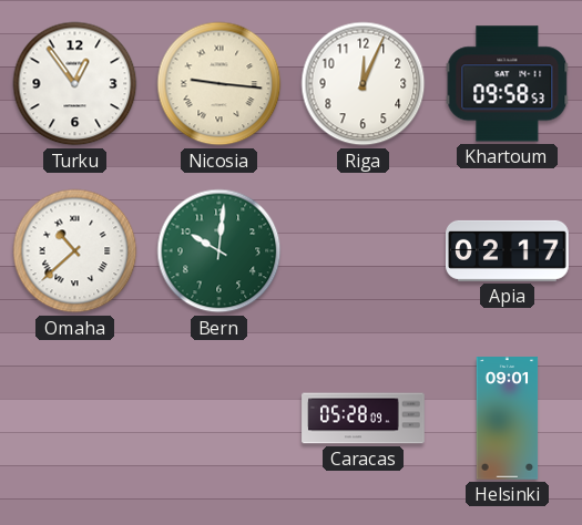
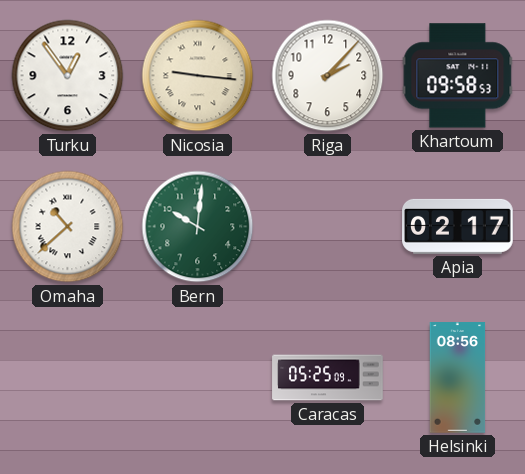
Riga: 12:04 -> 2:07 (328, 76)
Caracas: 05:28 -> 05:25 (328, 378)
Helsinki: 09:01 -> 08:56 (458, 378)
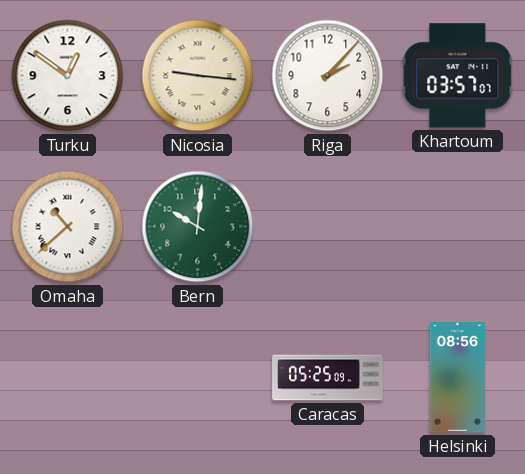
Turku: 12:54 -> 12:51 (68, 76)
Khartoum: 09:58 -> 03:57 (458, 76)
Apia: 02:17 -> none (458, 226)
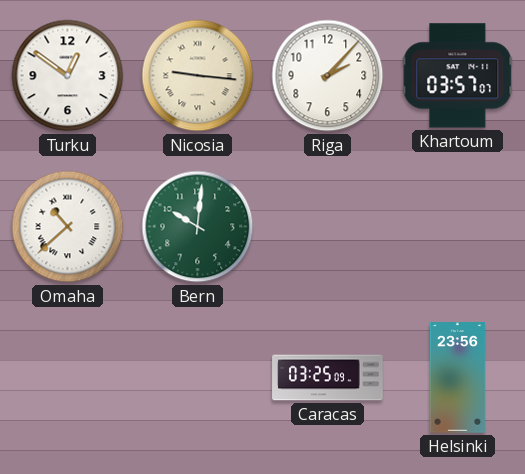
Caracas: 05:25 -> 03:25 (328, 378)
Helsinki: 08:56 -> 23:56 (458, 378)
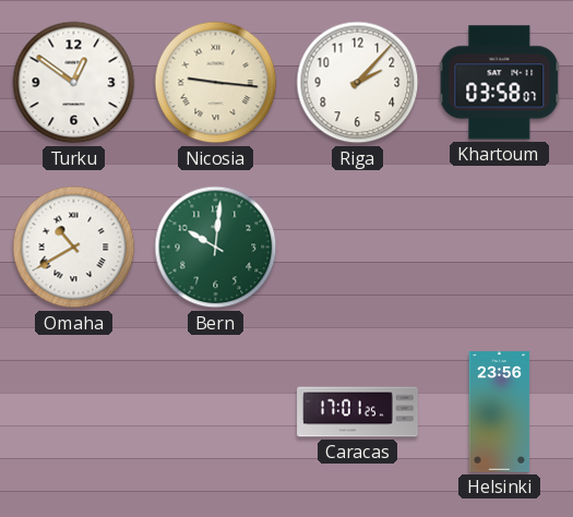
Khartoum: 03:57 -> 03:58 (500, 83)
Omaha: 10:38 -> 10:40 (74, 248)
Caracas: 03:25 -> 17:01 (358, 412)
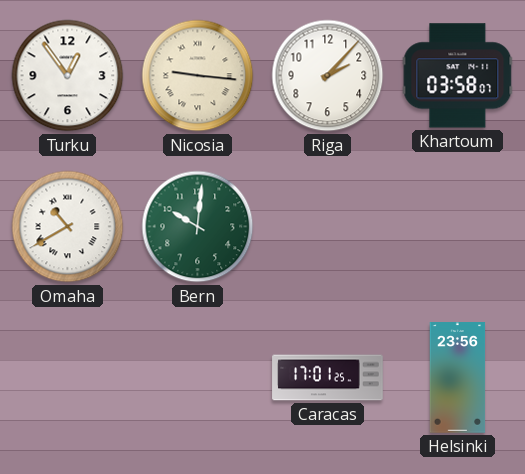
Turku: 12:51 -> 12:54 (68, 76)
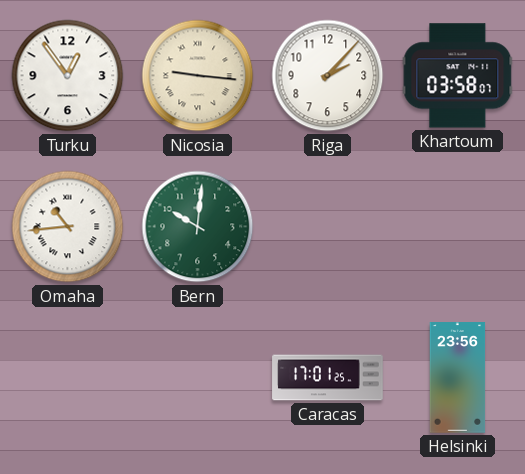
Omaha: 10:40 -> 10:44 (68, 227)
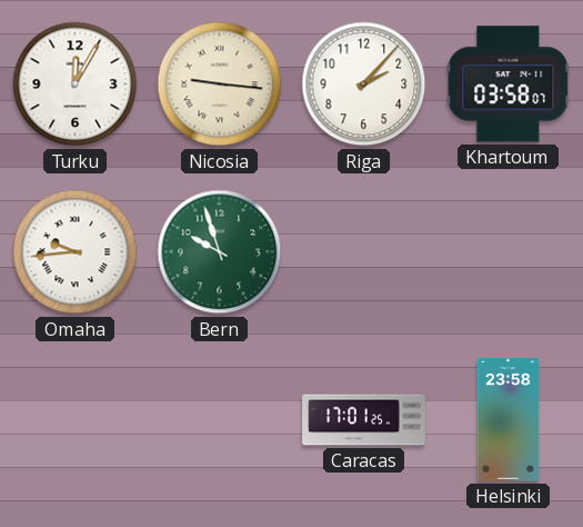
Turku: 12:54 -> 12:05 (76, 84)
Omaha: 10:44 -> 9:44 (76, 252)
Bern: 10:01 -> 9:57 (220, 252)
Helsinki: 23:56 -> 23:58 (509, 420)
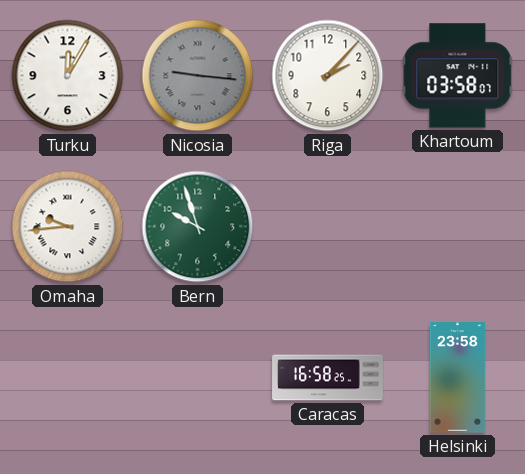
Nicosia dial: cream -> grey (198, 76)
Caracas: 17:01 -> 16:58 (328, 378)
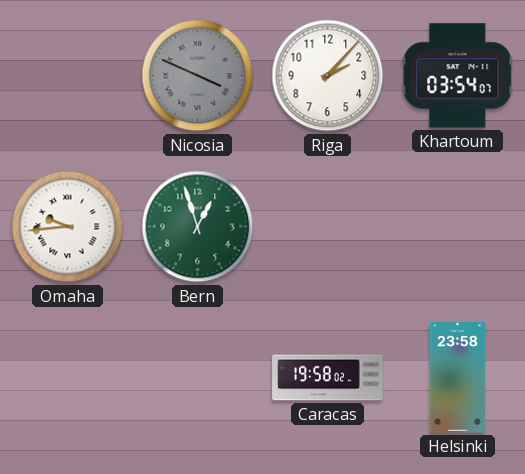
Turku: 12:05 -> none (68, 76)
Nicosia: 9:16 -> 3:49 (198, 76)
Khartoum: 03:58 -> 03:54 (458, 76)
Bern: 9:57 -> 12:57 (198, 227)
Caracas: 16:58 -> 19:58 (328, 378)
